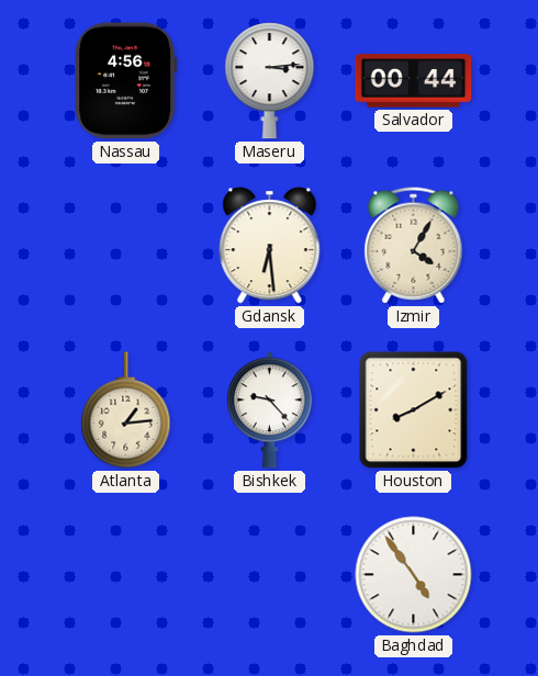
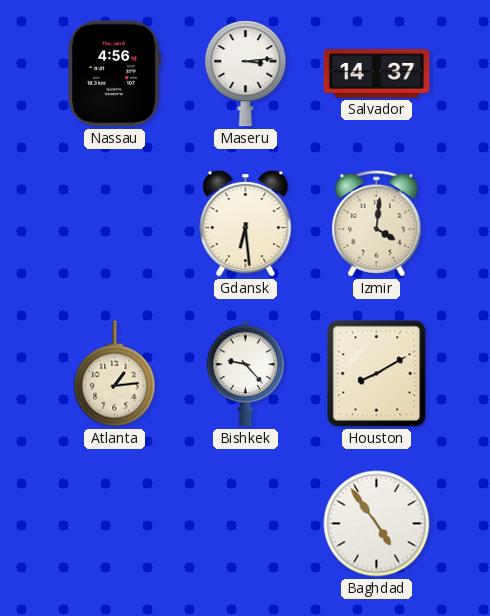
Salvador: 00:44 -> 14:37 (377, 74)
Izmir: 4:05 -> 4:01 (377, 224)
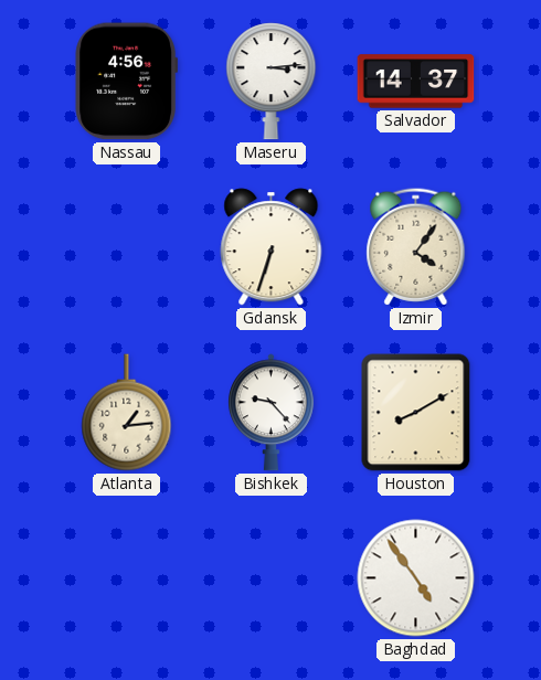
Gdansk: 6:29 -> 6:33 (272, 247)
Izmir: 4:01 -> 4:06 (416, 247)
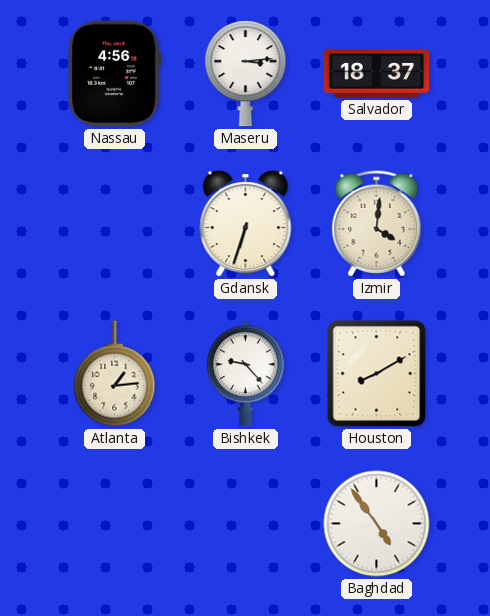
Salvador: 14:37 -> 18:37 (377, 74)
Izmir: 4:06 -> 4:01 (377, 224)
